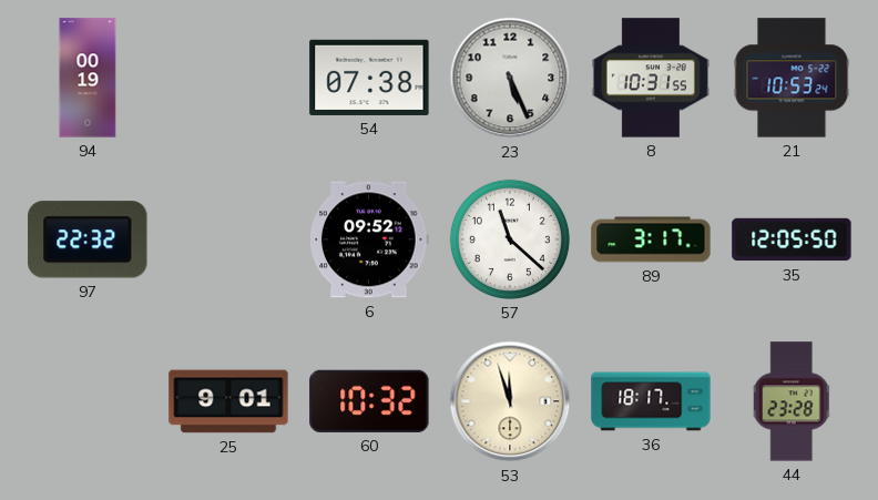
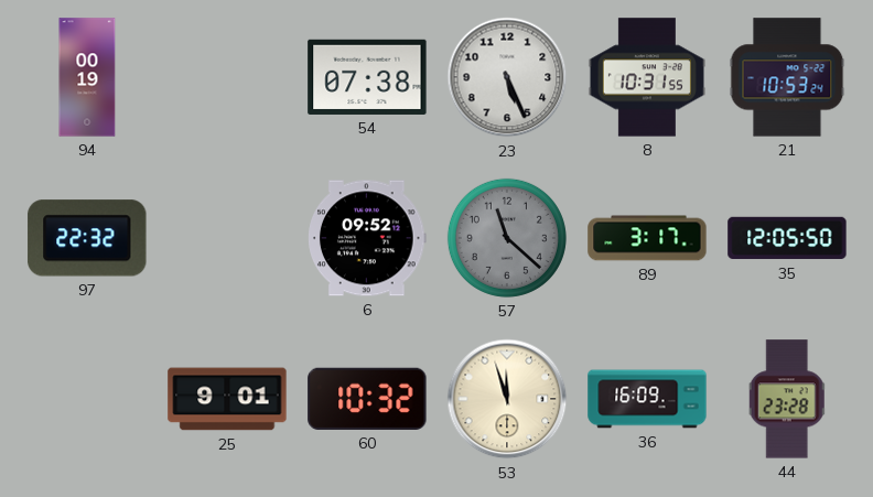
57 dial: white -> grey (507, 238)
36: 18:17 -> 16:09 (647, 399)
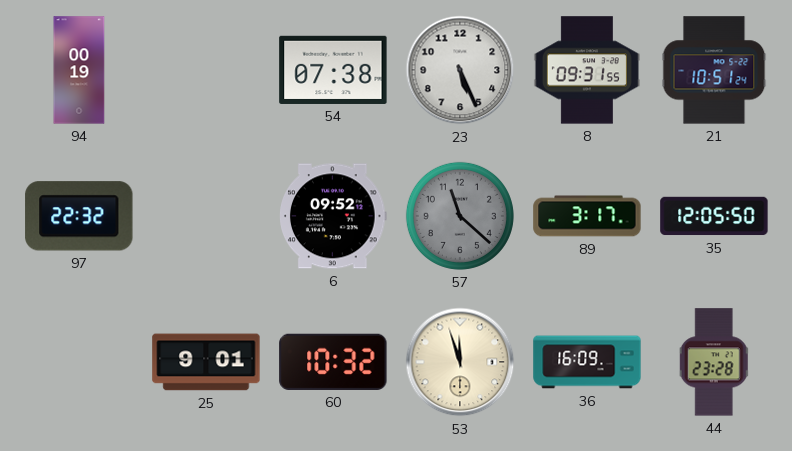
8: 10:31 -> 09:31 (587, 70)
21: 10:53 -> 10:51 (714, 70)
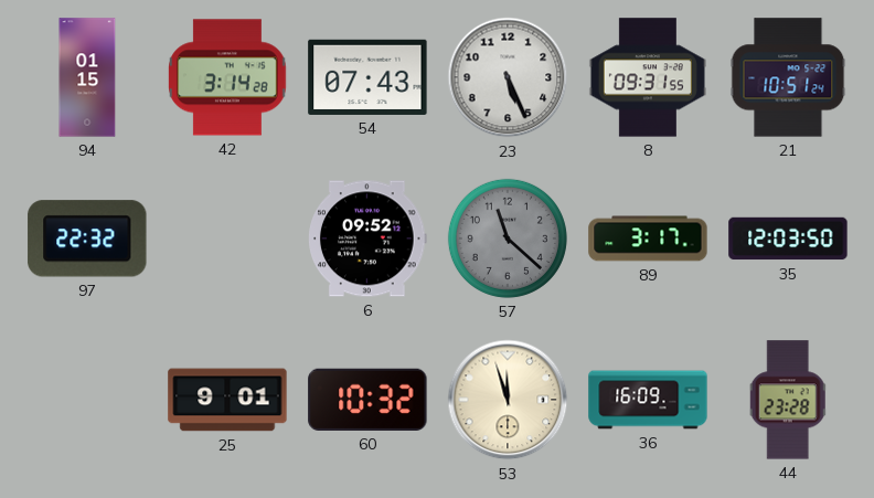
94: 00:19 -> 01:15 (87, 77)
42: none -> 3:14 (227, 77)
54: 07:38 -> 07:43 (367, 77)
35: 12:05 -> 12:03 (788, 239)
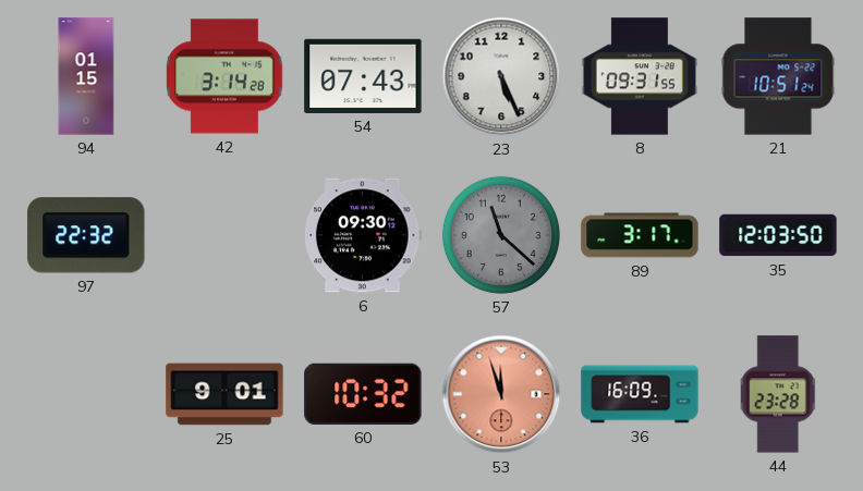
6: 09:52 -> 09:30 (363, 235)
53 dial: cream -> salmon (501, 394)
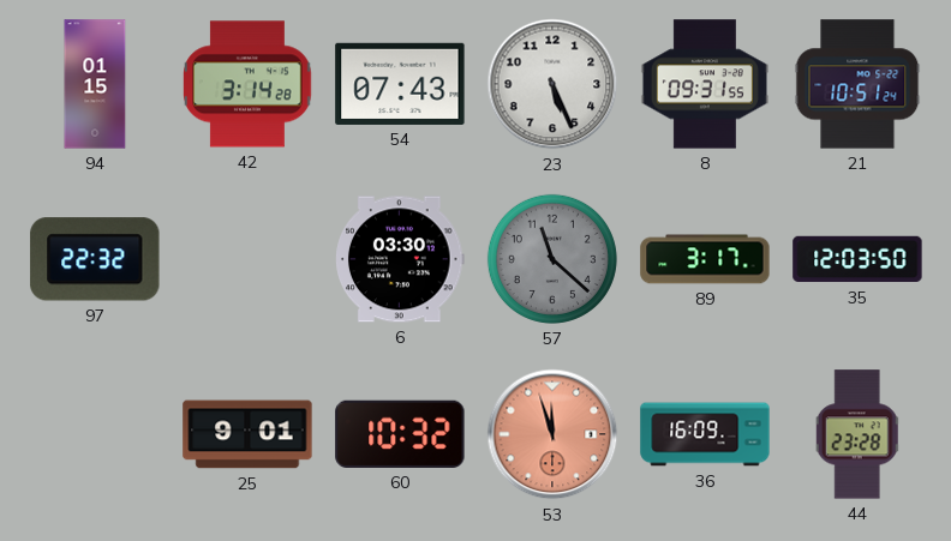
6: 09:30 -> 03:30 (400, 259)
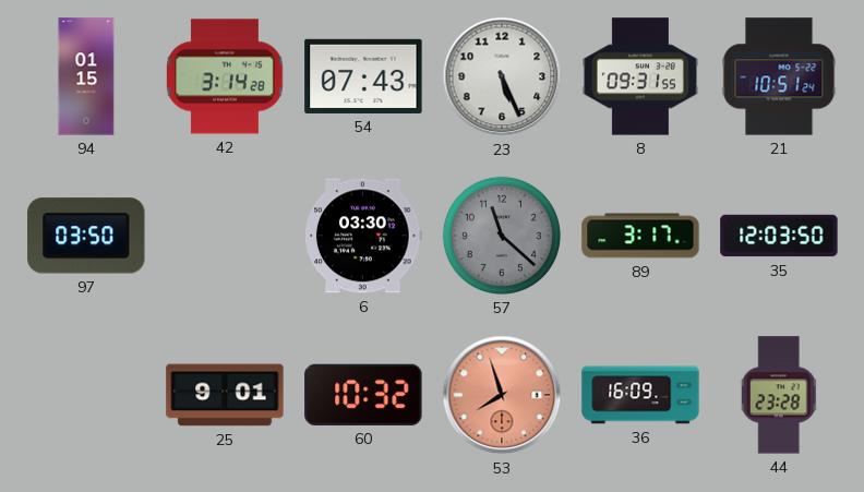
97: 22:32 -> 03:50 (86, 236)
53: 11:57 -> 7:57 (502, 395)
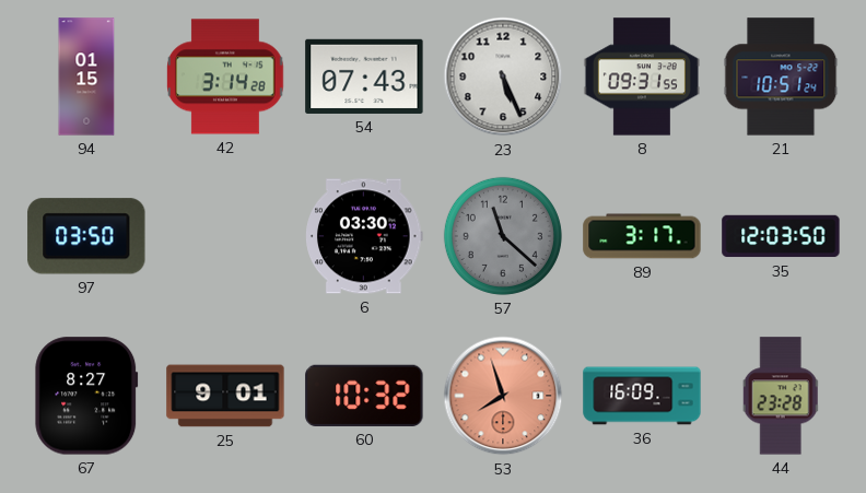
67: none -> 8:27 (86, 396)
